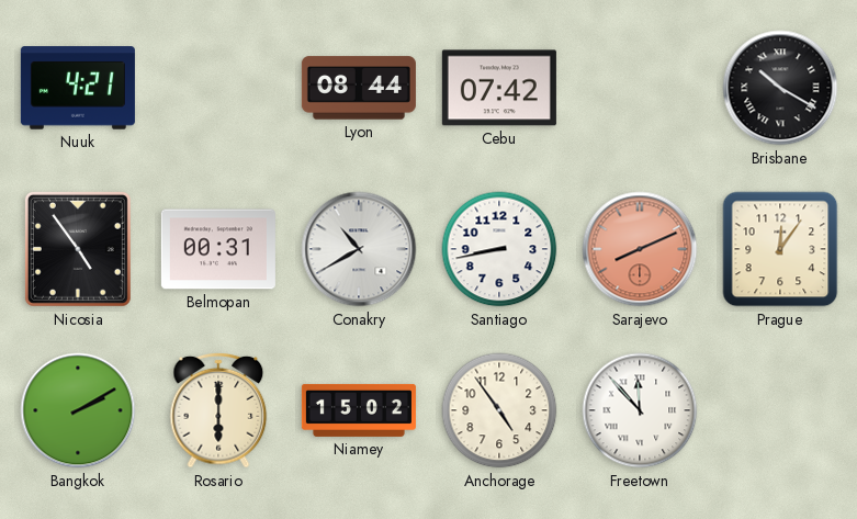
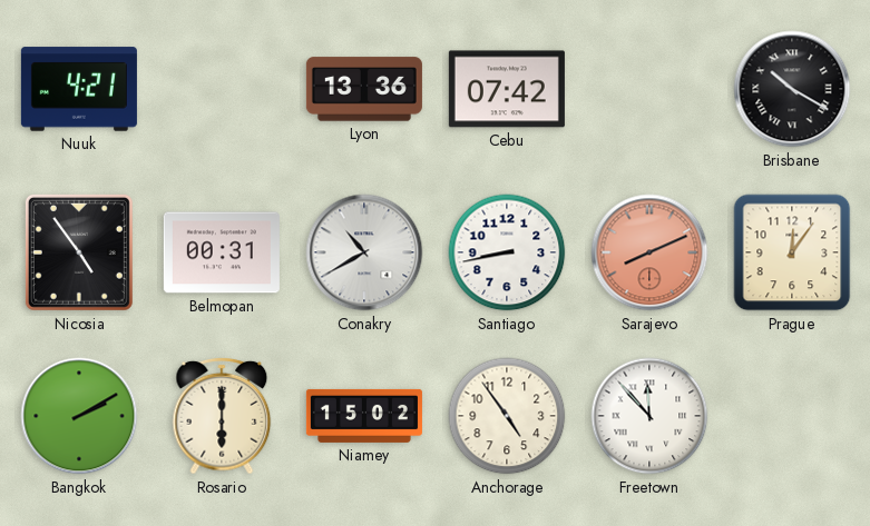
Lyon: 08:44 -> 13:36 (364, 89)
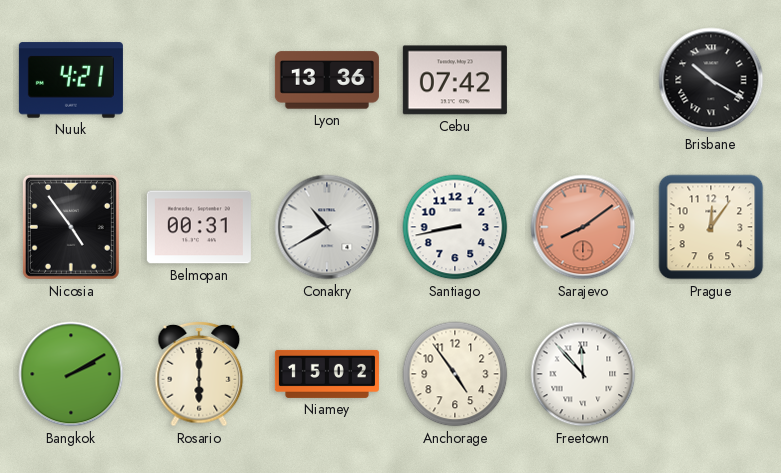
Sarajevo: 8:11 -> 8:09 (583, 227)
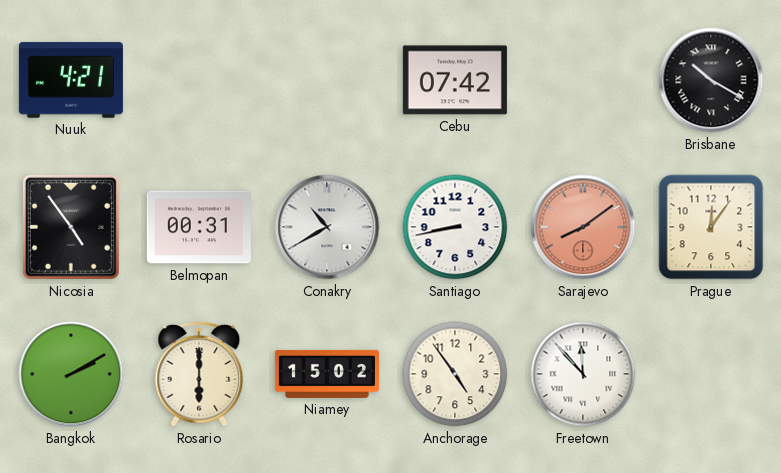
Lyon: 13:36 -> none (327, 80)
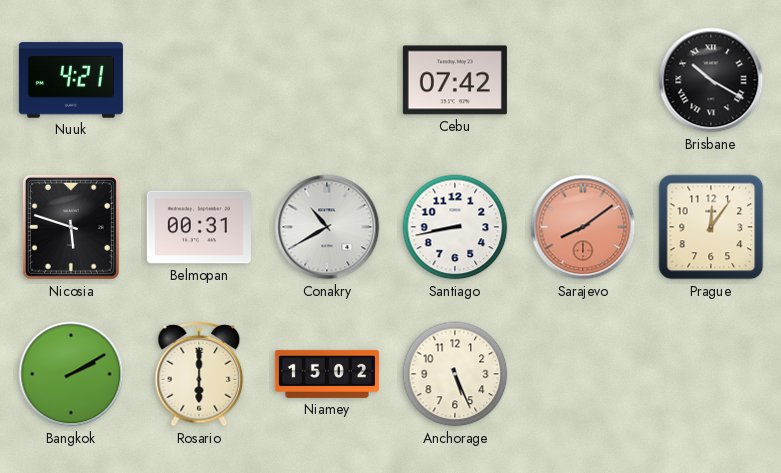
Nicosia: 4:54 -> 5:48 (71, 227)
Anchorage: 4:54 -> 5:26 (455, 374)
Freetown: 11:53 -> none (583, 374)
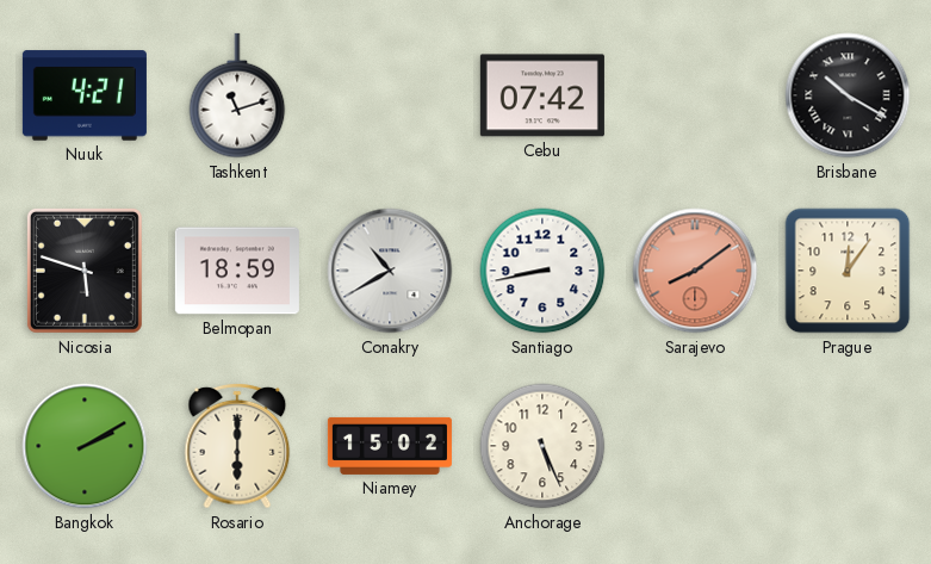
Tashkent: none -> 11:12 (237, 95)
Belmopan: 00:31 -> 18:59 (237, 271)
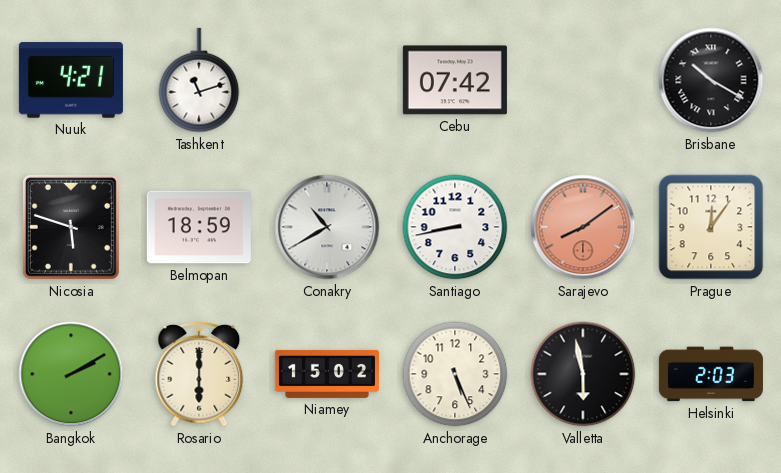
Valletta: none -> 5:58 (583, 374)
Helsinki: none -> 2:03 (711, 374)
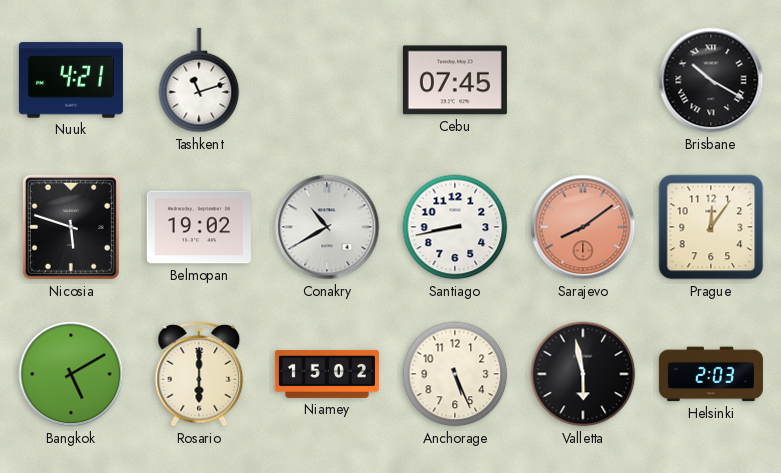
Cebu: 07:42 -> 07:45 (455, 80)
Belmopan: 18:59 -> 19:02 (199, 227)
Bangkok: 2:10 -> 5:10 (71, 374)
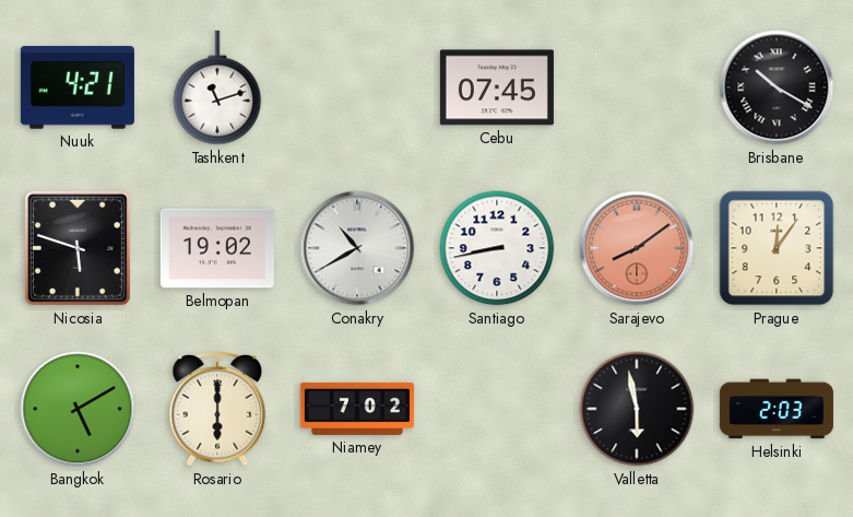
Niamey: 15:02 -> 7:02 (357, 409)
Anchorage: 5:26 -> none (455, 374)
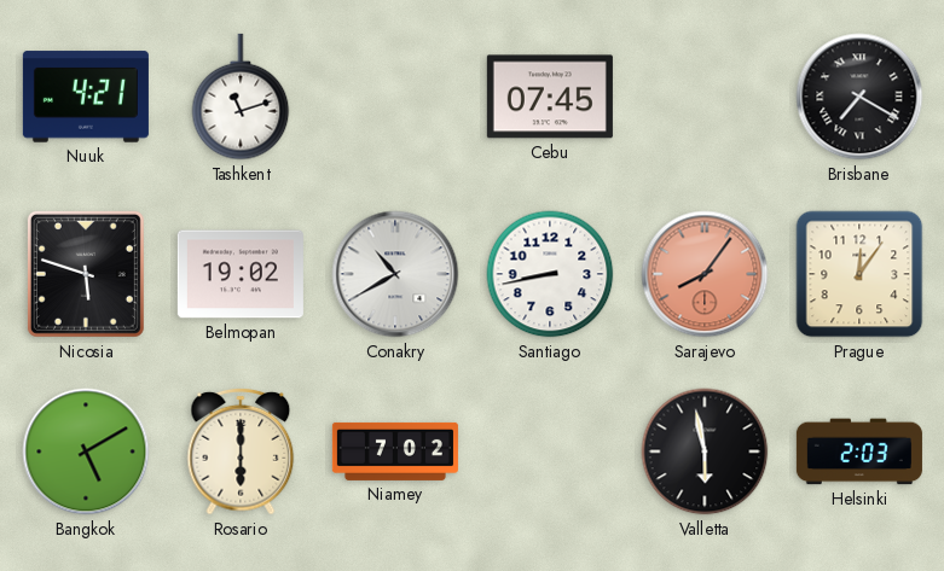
Brisbane: 10:20 -> 7:20 (859, 97)
Sarajevo: 8:09 -> 8:06 (705, 274)
